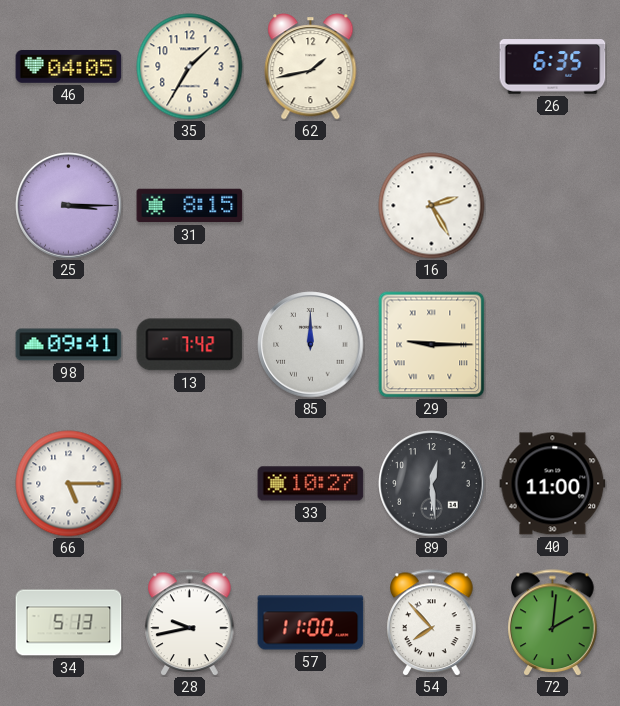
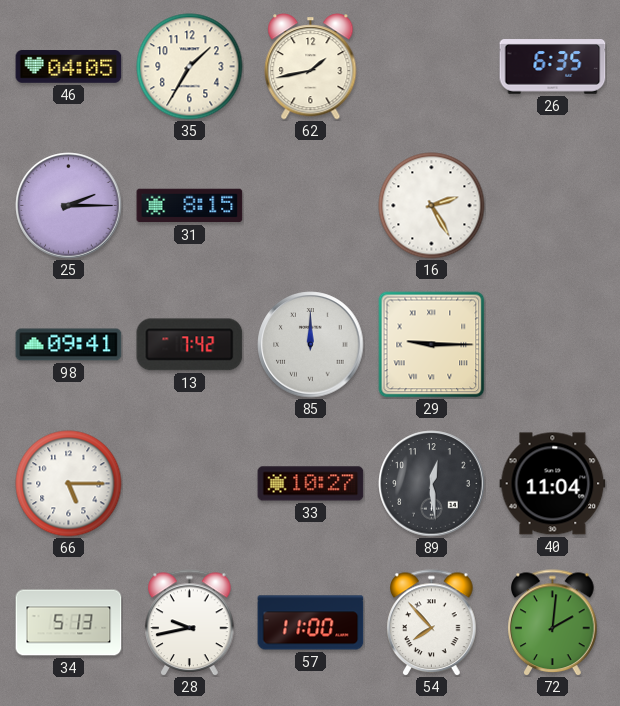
25: 3:15 -> 2:15 (69, 206)
40: 11:00 -> 11:04 (553, 484)
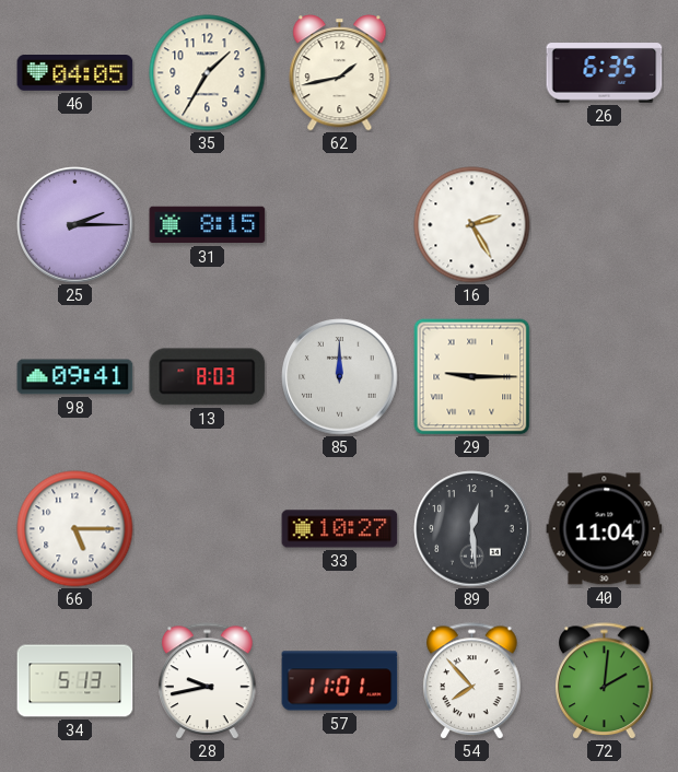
13: 7:42 -> 8:03 (208, 377)
57: 11:00 -> 11:01 (340, 681)
